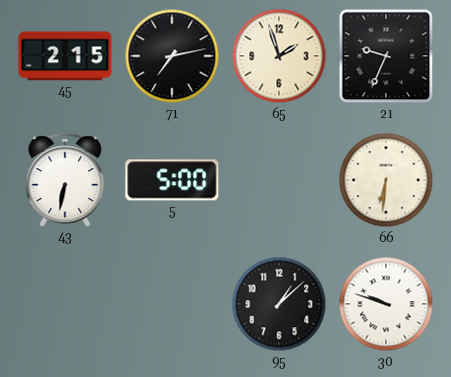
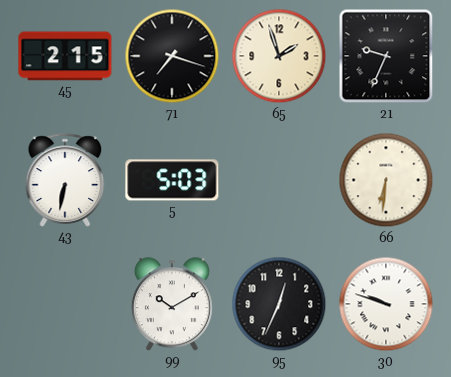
71: 7:13 -> 7:18 (172, 56)
5: 5:00 -> 5:03 (172, 180)
99: none -> 10:10 (172, 305)
95: 1:08 -> 12:34 (279, 304)
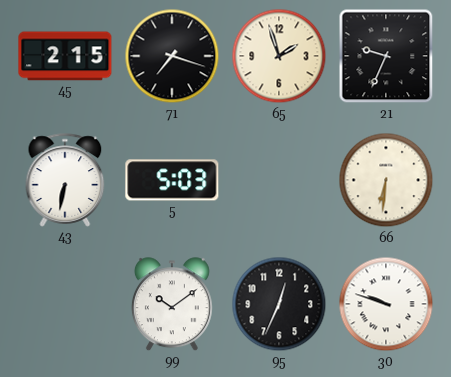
99: 10:10 -> 10:09 (172, 305)
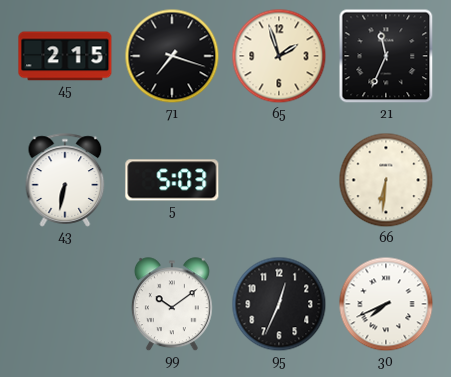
21: 9:34 -> 11:34 (386, 56)
30: 9:48 -> 7:41 (386, 304)
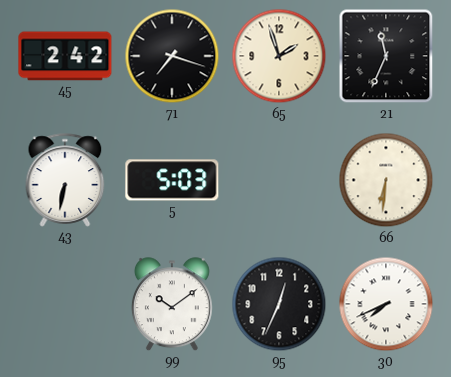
45: 2:15 -> 2:42 (65, 56)
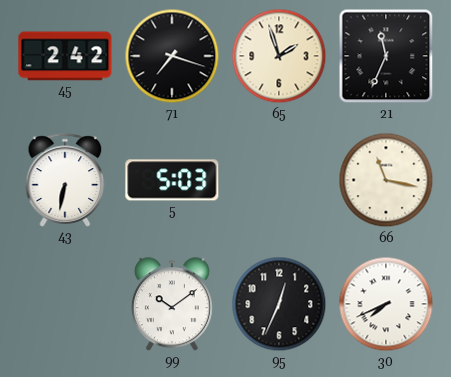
66: 6:31 -> 11:17 (386, 180)
